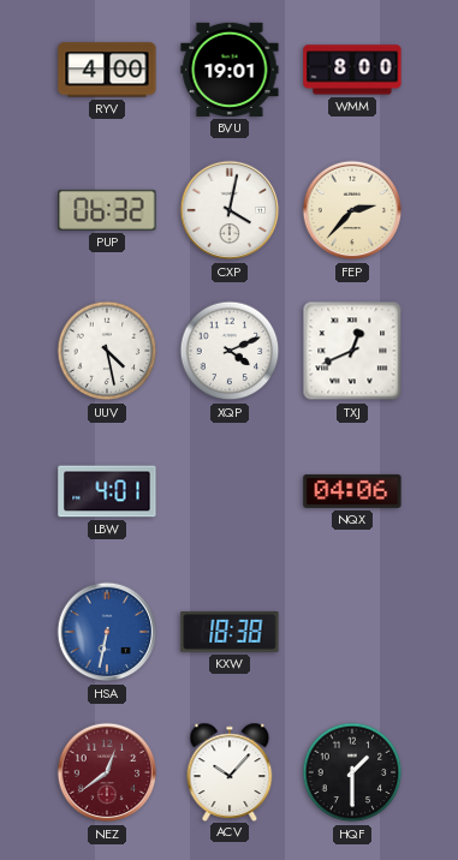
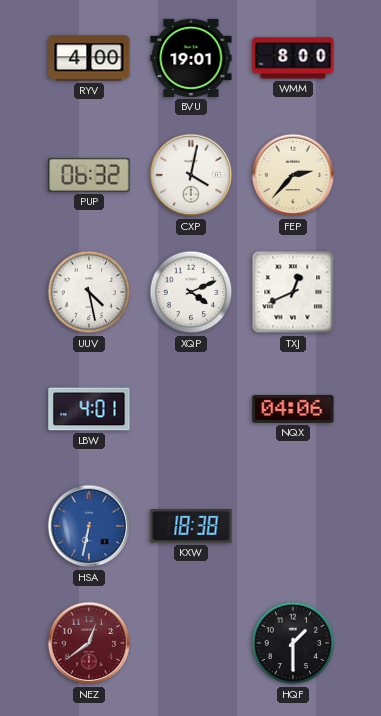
ACV: 10:07 -> none (230, 771)
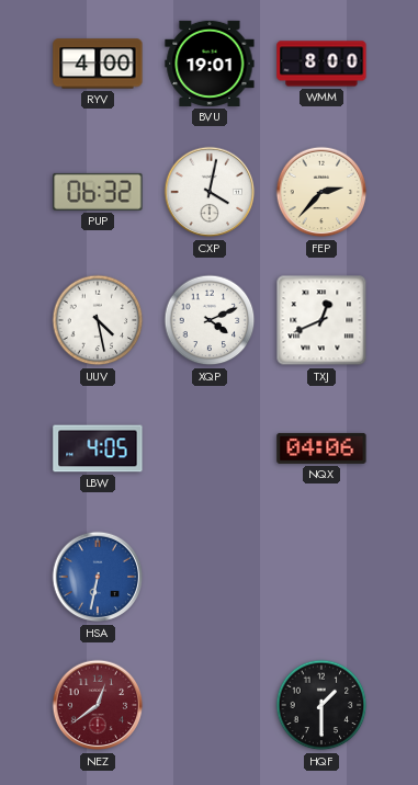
LBW: 4:01 -> 4:05 (98, 448)
KXW: 18:38 -> none (191, 527)
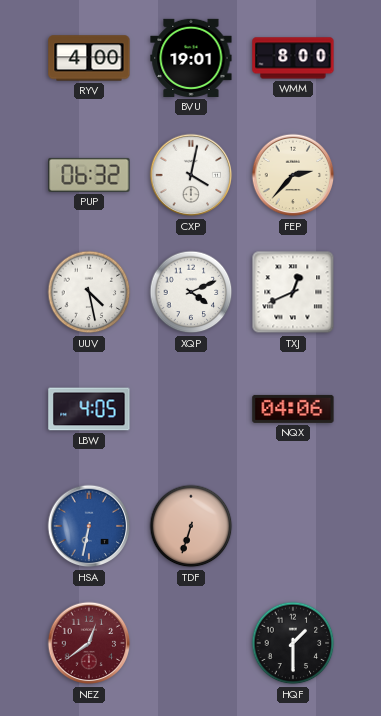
TDF: none -> 6:33 (191, 526)
